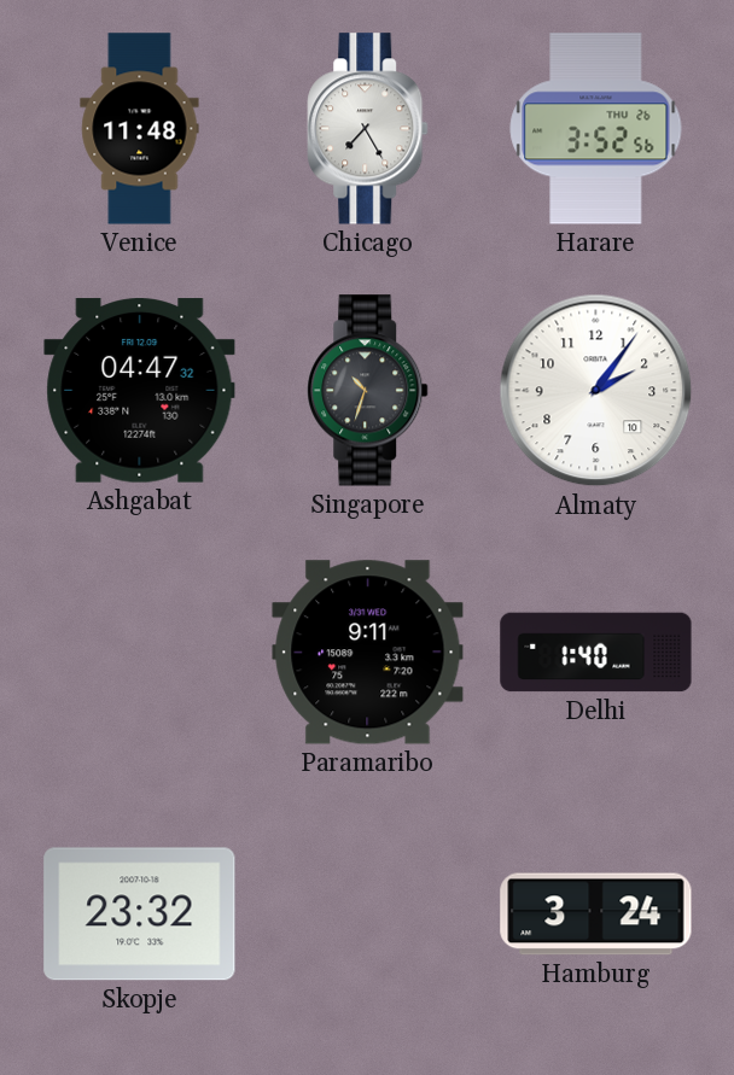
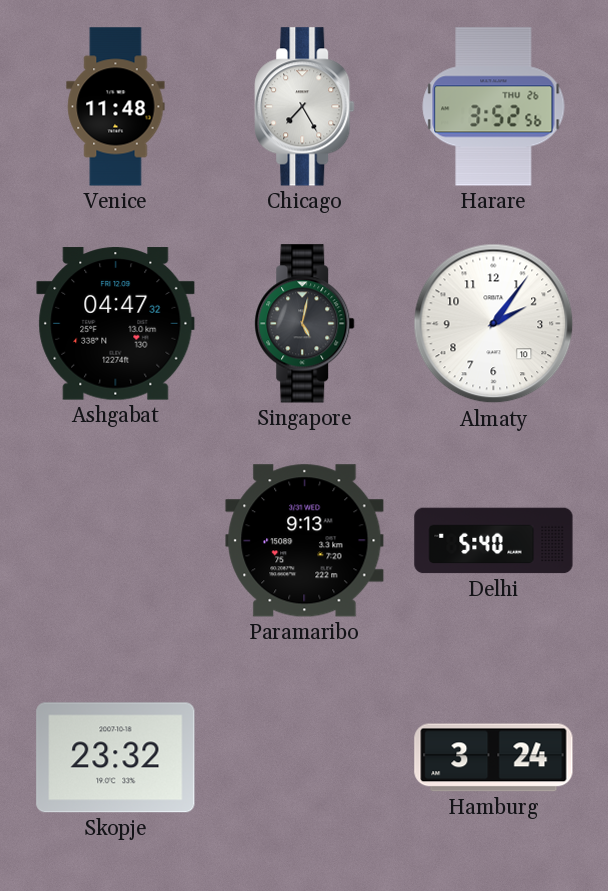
Singapore: 10:33 -> 5:02 (305, 324)
Paramaribo: 9:11 -> 9:13 (305, 541)
Delhi: 1:40 -> 5:40 (494, 541)
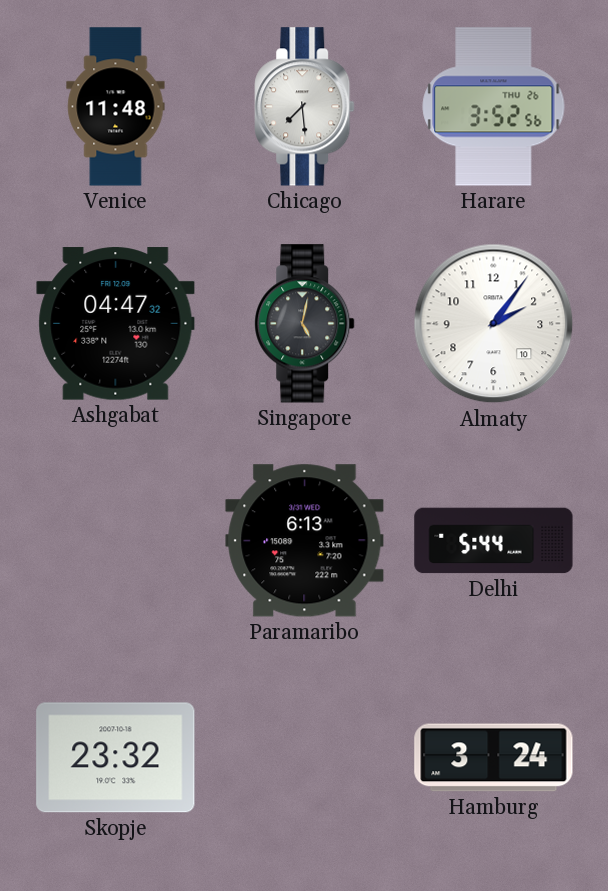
Chicago: 7:25 -> 7:29 (305, 107)
Paramaribo: 9:13 -> 6:13 (305, 541)
Delhi: 5:40 -> 5:44 (494, 541)
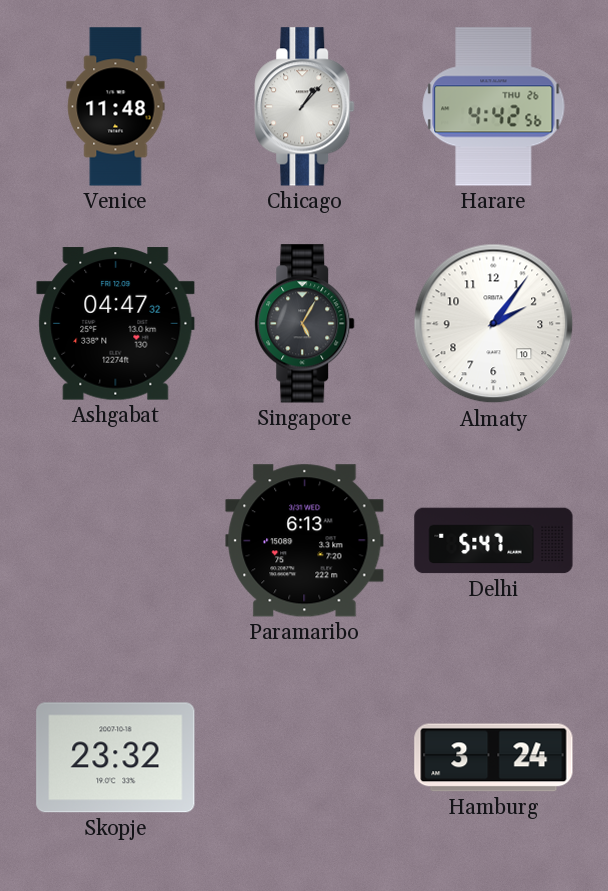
Chicago: 7:29 -> 1:07 (305, 107)
Harare: 3:52 -> 4:42 (494, 107)
Singapore: 5:02 -> 5:05 (305, 324)
Delhi: 5:44 -> 5:47 (494, 541)
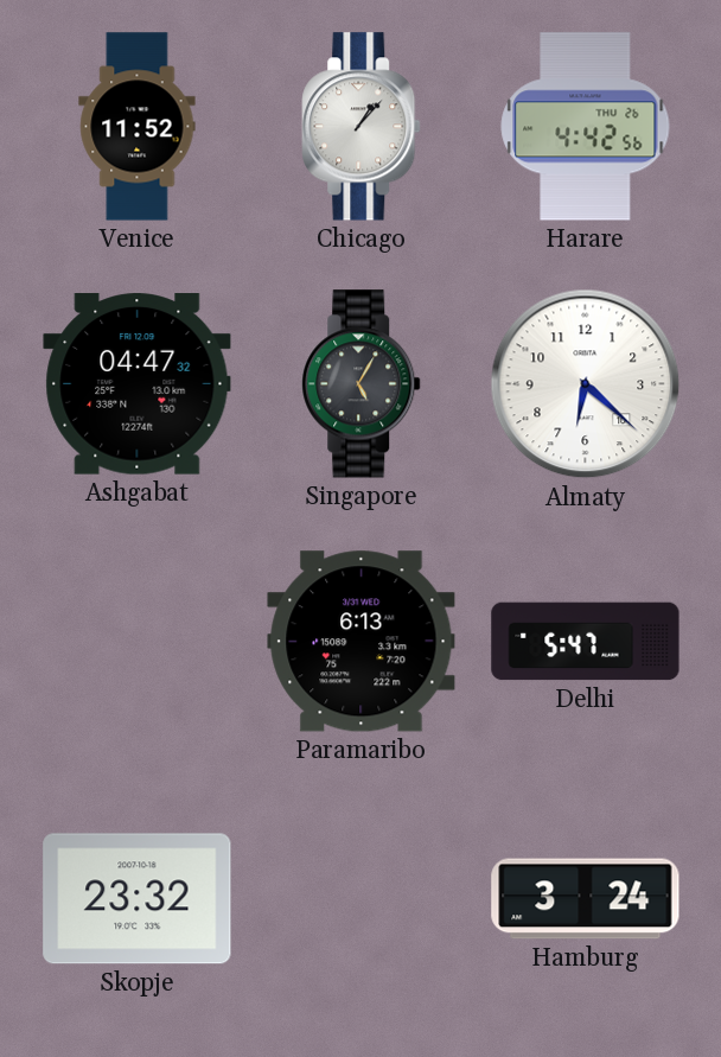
Venice: 11:48 -> 11:52 (138, 127)
Almaty: 2:06 -> 6:22 (586, 384)
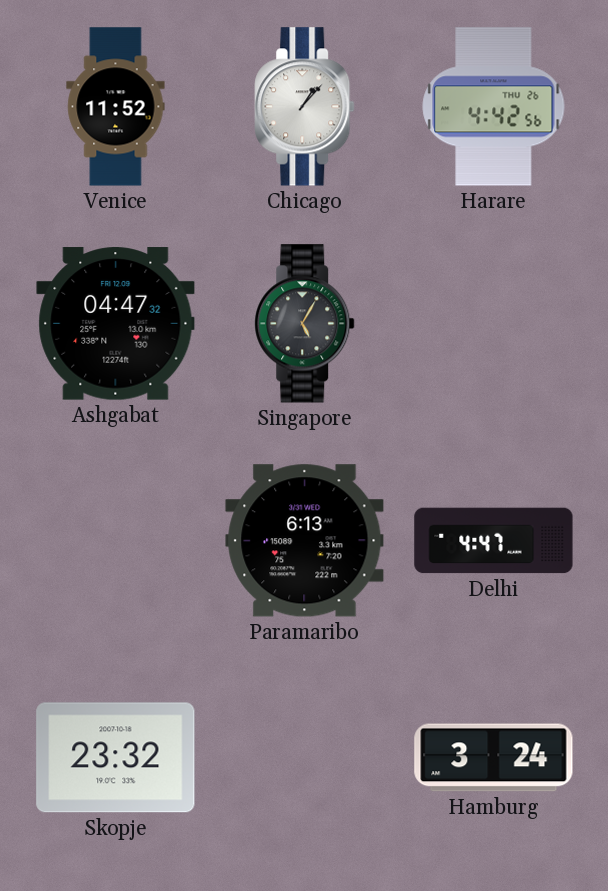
Almaty: 6:22 -> none (586, 384)
Delhi: 5:47 -> 4:47 (494, 541)
